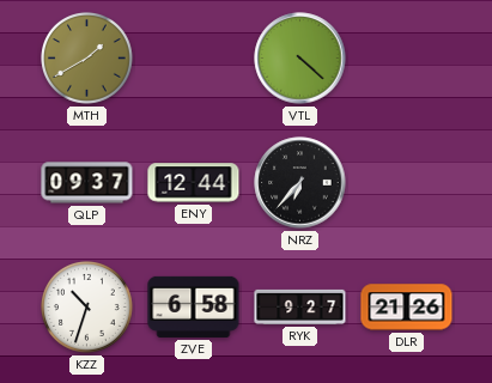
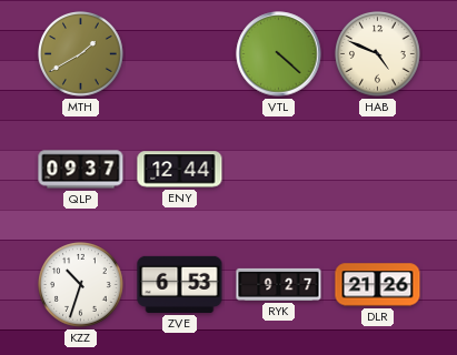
HAB: none -> 4:49 (378, 54)
NRZ: 6:37 -> none (300, 183)
ZVE: 6:58 -> 6:53 (180, 284)
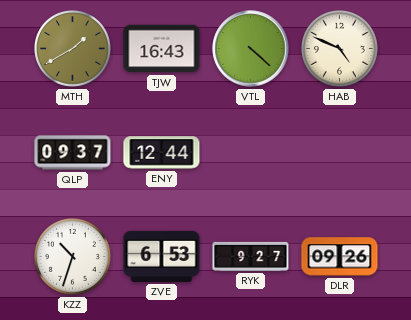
TJW: none -> 16:43 (162, 49)
DLR: 21:26 -> 09:26 (340, 257)
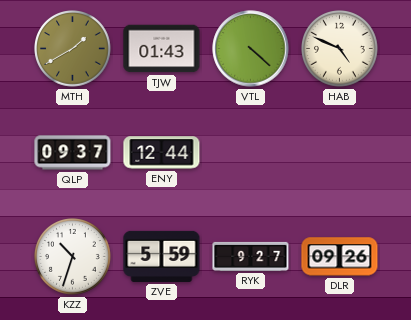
TJW: 16:43 -> 01:43 (162, 49)
ZVE: 6:53 -> 5:59 (162, 256)
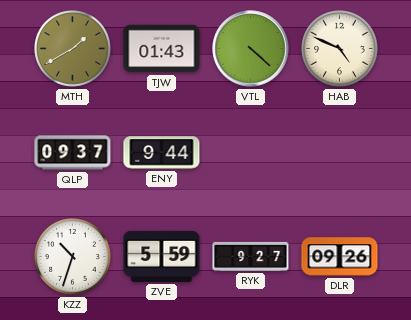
ENY: 12:44 -> 9:44 (162, 153)
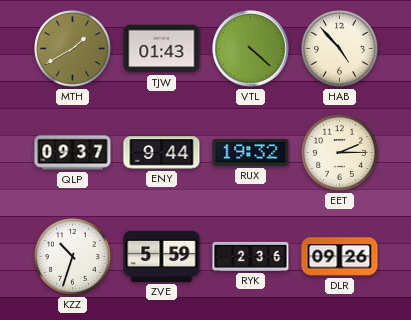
HAB: 4:49 -> 4:53 (340, 49)
RUX: none -> 19:32 (251, 152)
EET: none -> 2:15 (340, 153)
RYK: 9:27 -> 2:36 (251, 256)
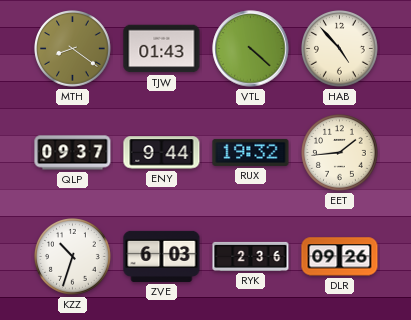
MTH: 1:40 -> 8:21 (73, 49)
EET: 2:15 -> 1:44 (340, 153)
ZVE: 5:59 -> 6:03 (162, 256)
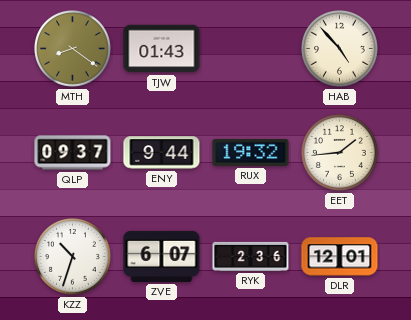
VTL: 4:22 -> none (251, 49)
ZVE: 6:03 -> 6:07 (162, 256)
DLR: 09:26 -> 12:01 (340, 257)
